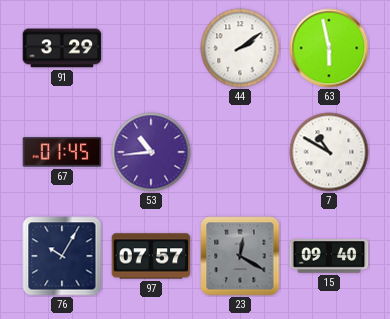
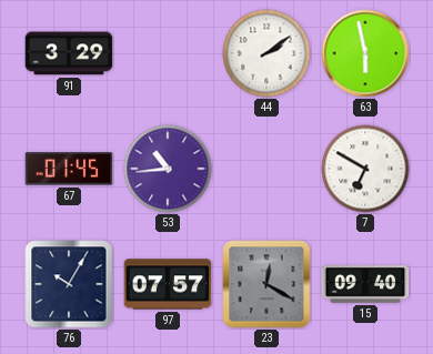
7: 10:50 -> 6:50 (365, 169)
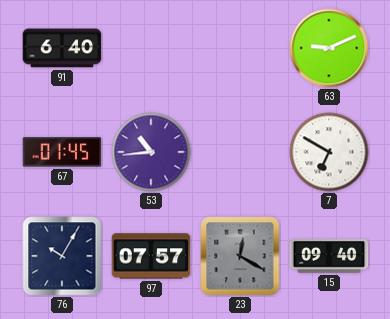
91: 3:29 -> 6:40 (62, 48)
44: 2:09 -> none (266, 53)
63: 5:58 -> 9:11 (329, 48)
